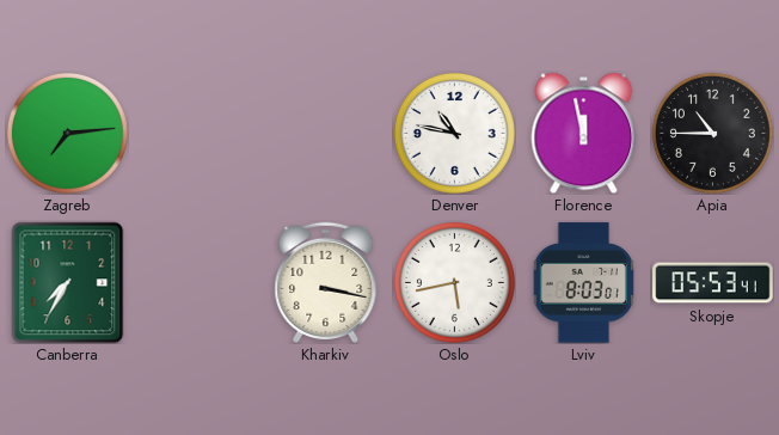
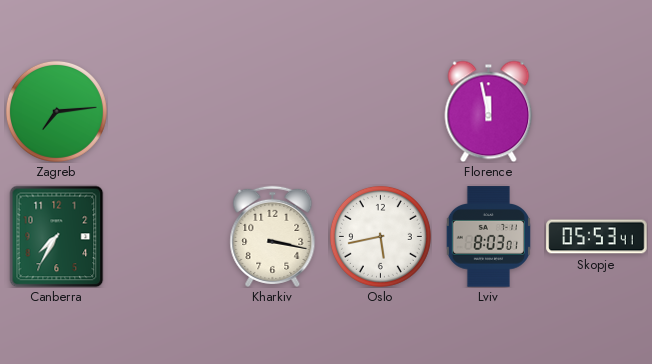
Denver: 10:47 -> none (454, 133)
Apia: 10:45 -> none (712, 133)
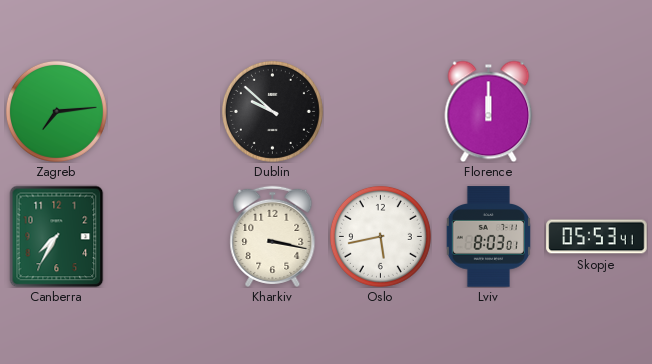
Dublin: none -> 9:52 (272, 111)
Florence: 11:58 -> 12:00 (489, 111)
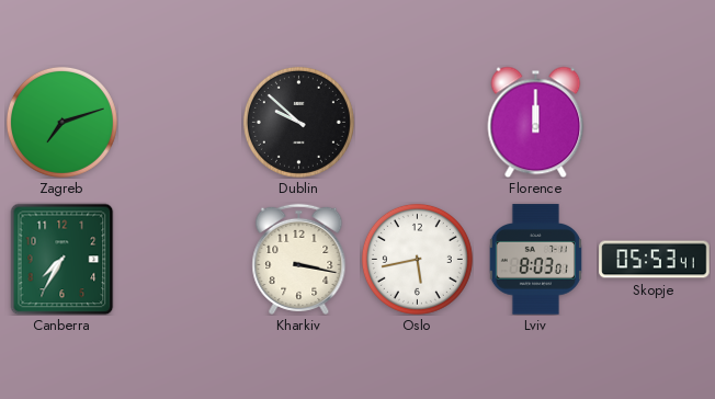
Zagreb: 7:14 -> 7:12 (61, 122)
